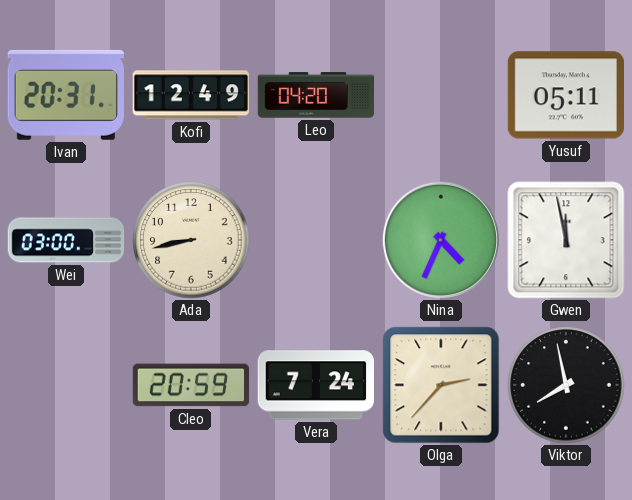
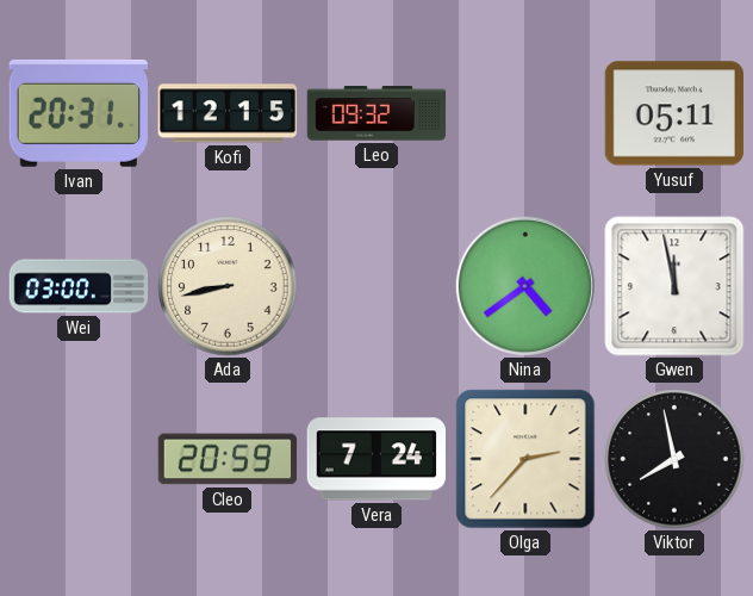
Kofi: 12:49 -> 12:15 (228, 113)
Leo: 04:20 -> 09:32 (376, 113)
Nina: 4:34 -> 4:39 (525, 286)
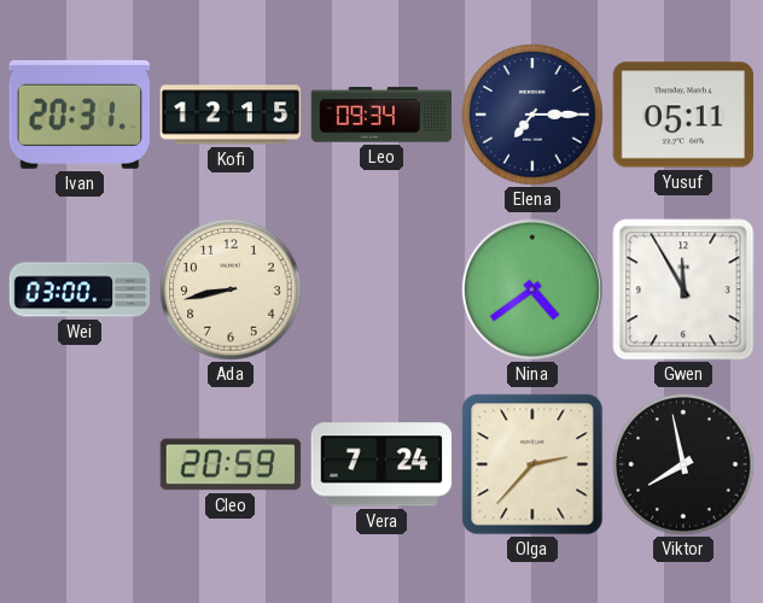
Leo: 09:32 -> 09:34 (381, 115)
Elena: none -> 7:15 (532, 115)
Gwen: 11:58 -> 11:55 (683, 289)
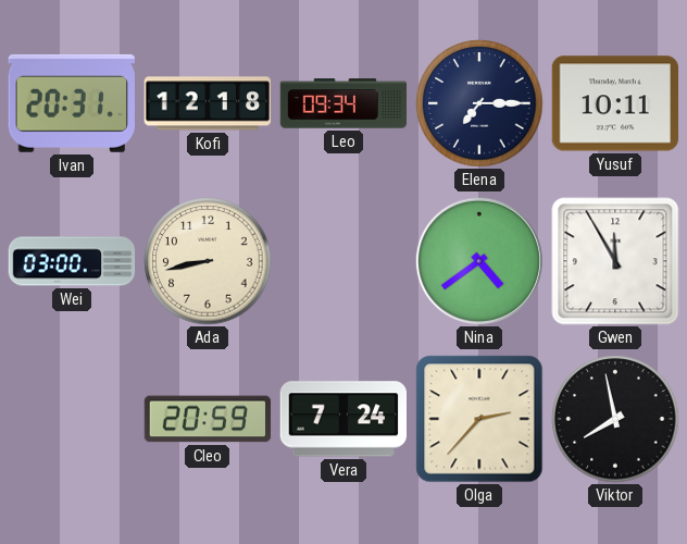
Kofi: 12:15 -> 12:18 (208, 103)
Yusuf: 05:11 -> 10:11 (614, 103)
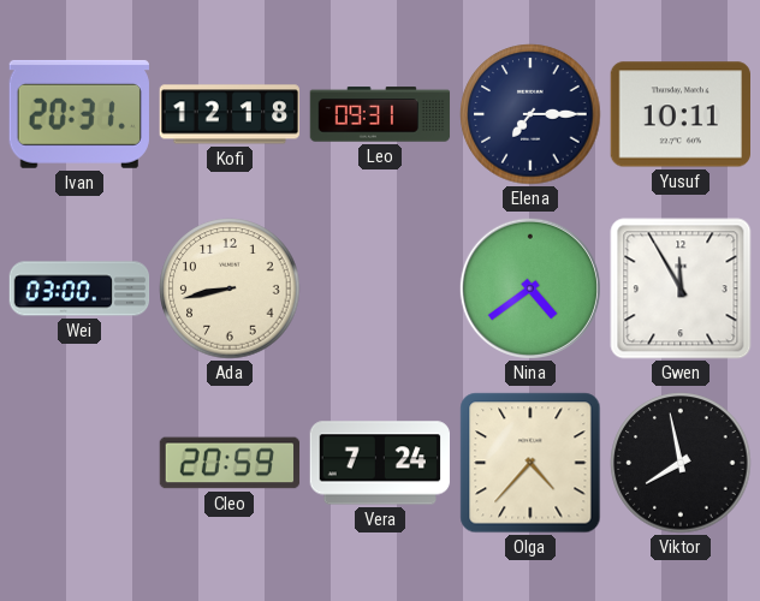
Leo: 09:34 -> 09:31 (380, 114)
Olga: 2:37 -> 4:37 (530, 463)
